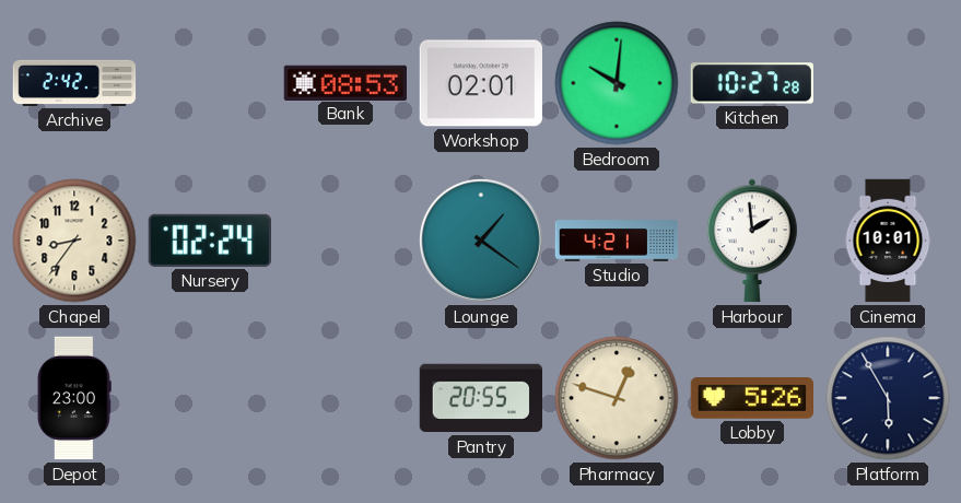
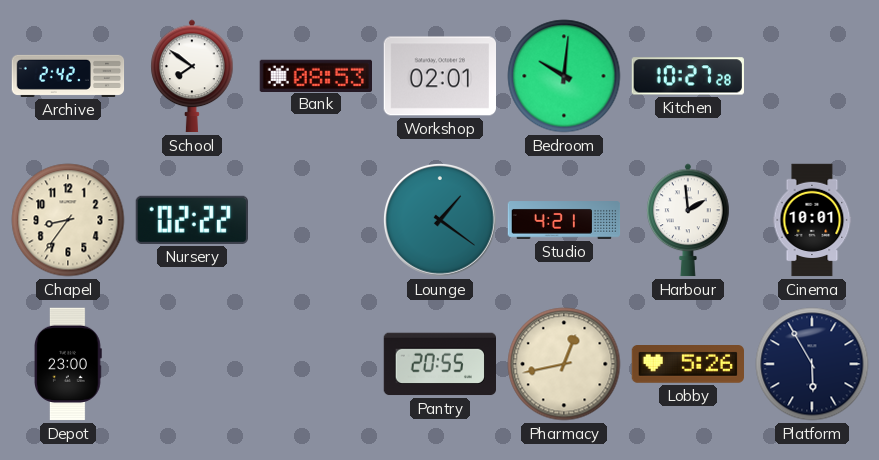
School: none -> 7:51 (192, 76)
Nursery: 02:24 -> 02:22 (191, 220)
Pharmacy: 12:48 -> 12:43 (564, 364)
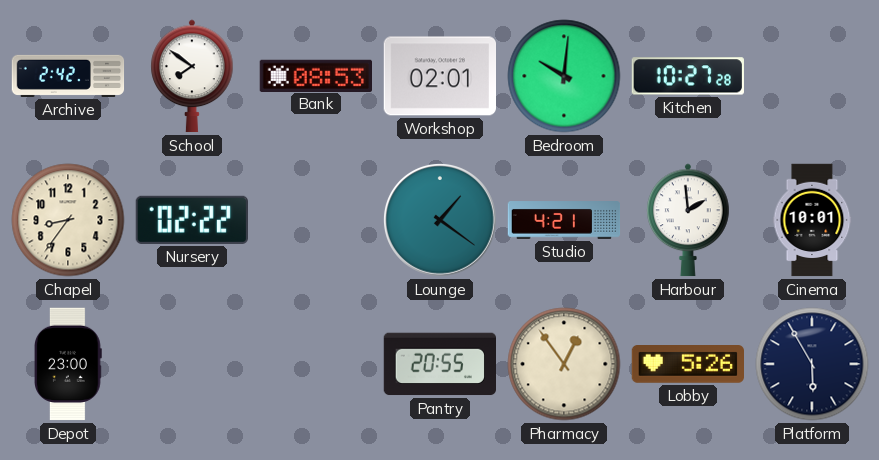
Pharmacy: 12:43 -> 12:54 (564, 364)
